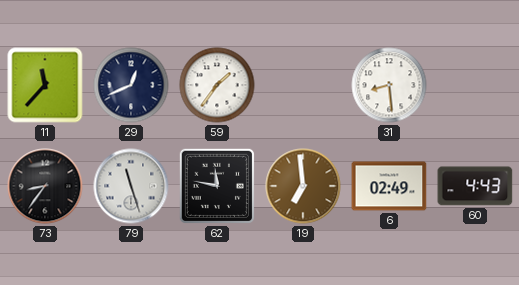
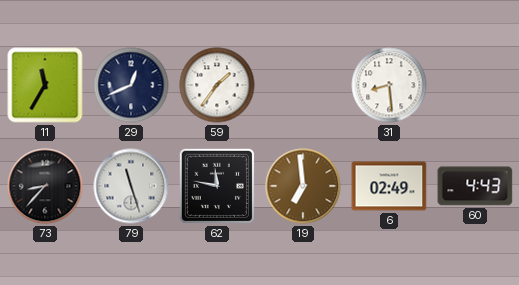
11: 11:37 -> 11:35 (45, 85)
73: 8:36 -> 8:37 (45, 186)
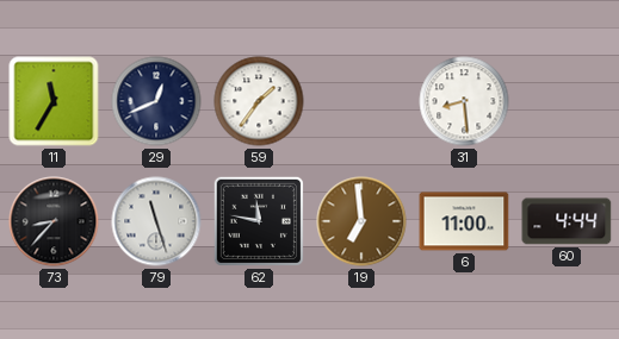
6: 02:49 -> 11:00 (464, 221)
60: 4:43 -> 4:44 (567, 221)
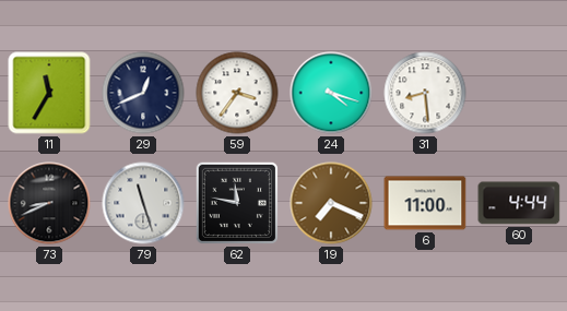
59: 1:36 -> 3:36 (237, 93)
24: none -> 4:18 (331, 93)
73: 8:37 -> 8:41 (49, 203)
19: 6:59 -> 7:19 (331, 203)
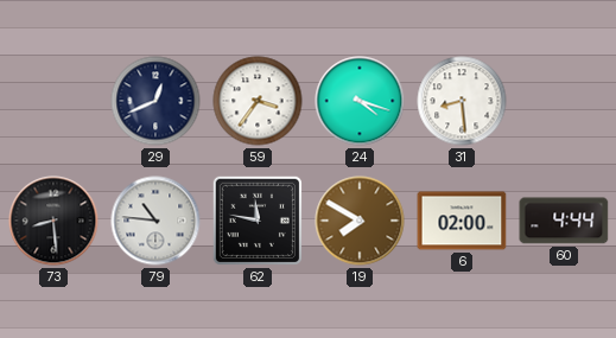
11: 11:35 -> none (49, 93)
73: 8:41 -> 8:29 (53, 221)
79: 11:27 -> 10:46 (155, 221)
19: 7:19 -> 7:50 (360, 221)
6: 11:00 -> 02:00 (462, 221)
